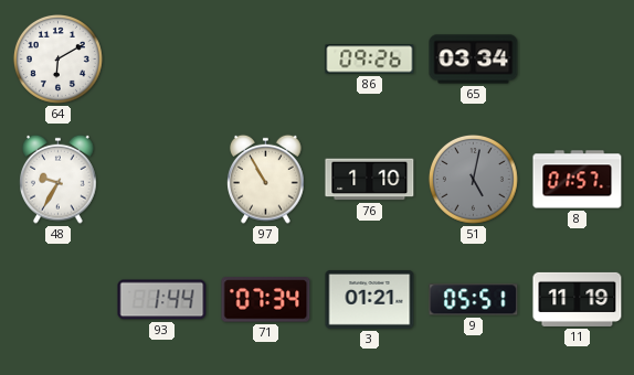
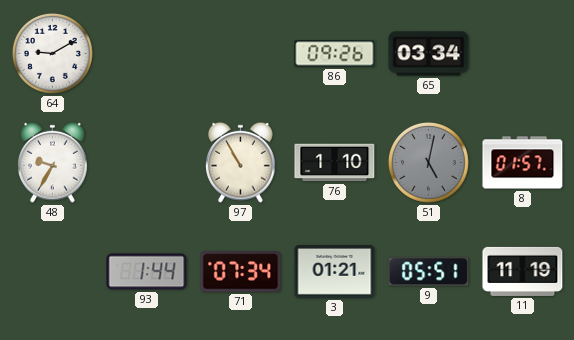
64: 6:10 -> 9:10 (52, 53)
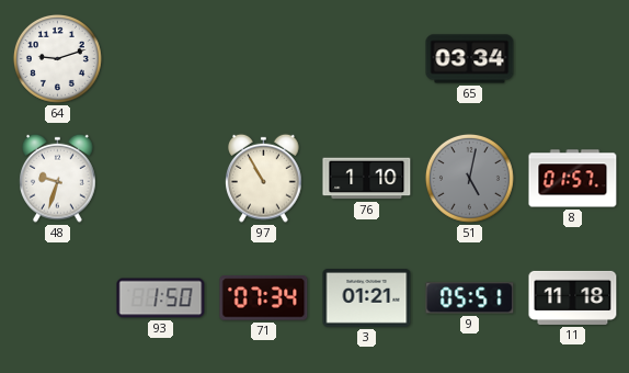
64: 9:10 -> 9:12 (57, 58)
86: 09:26 -> none (335, 54)
48: 9:35 -> 9:33 (58, 178)
93: 1:44 -> 1:50 (161, 298)
11: 11:19 -> 11:18 (573, 297)
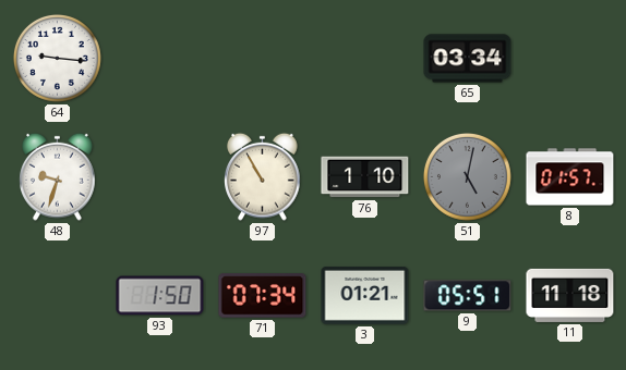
64: 9:12 -> 9:16 (57, 58)
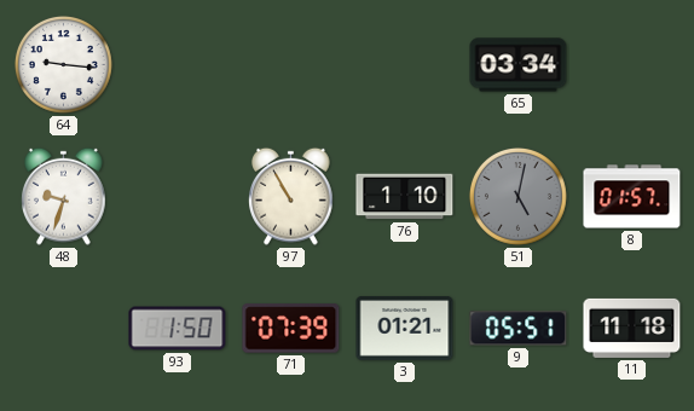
71: 07:34 -> 07:39 (291, 329)
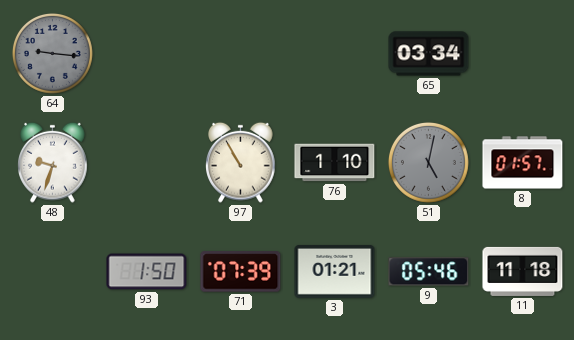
64 dial: white -> grey (52, 53)
9: 05:51 -> 05:46 (429, 272)
